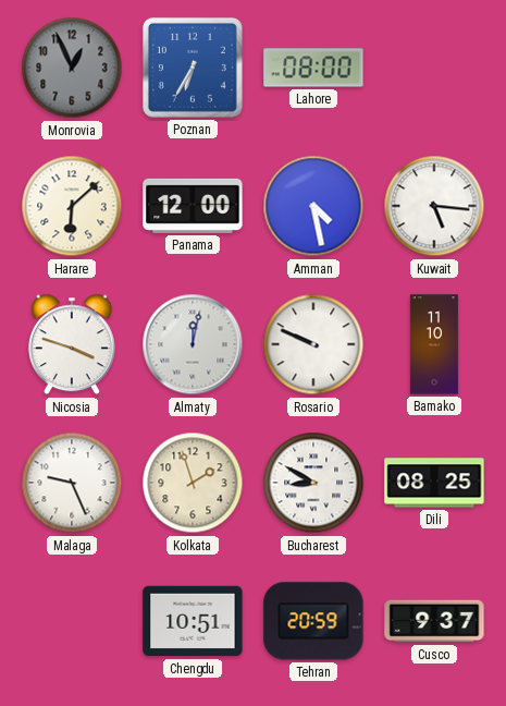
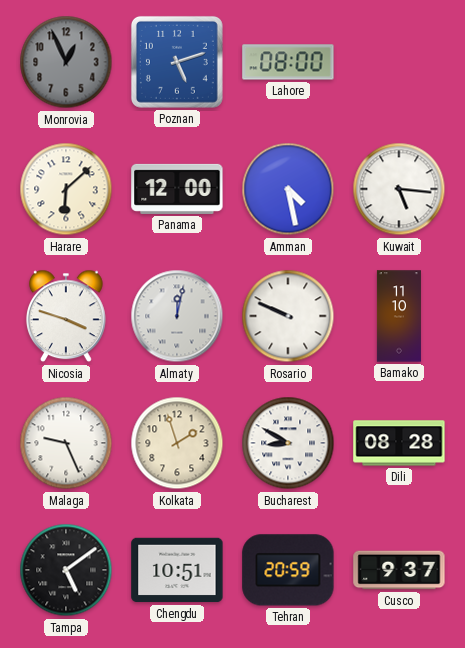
Poznan: 6:35 -> 5:12 (177, 62)
Dili: 08:25 -> 08:28 (399, 443)
Tampa: none -> 5:09 (66, 570)
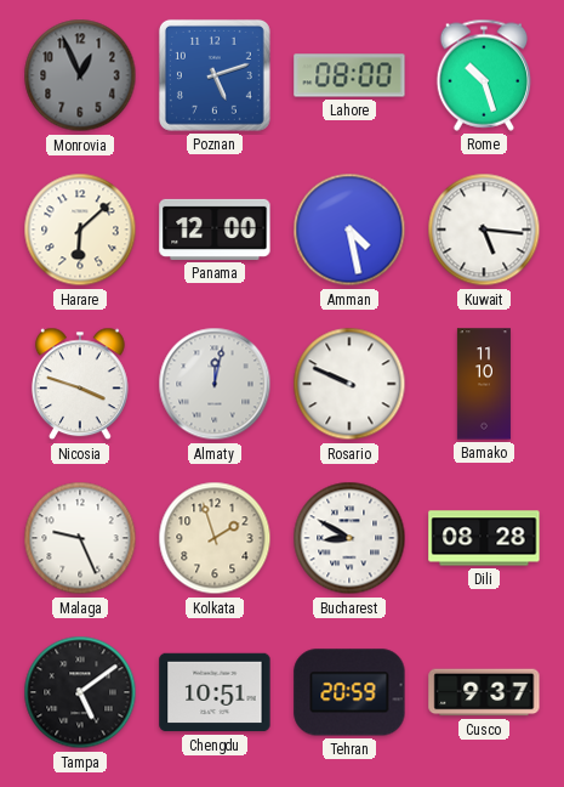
Rome: none -> 10:27 (484, 75)
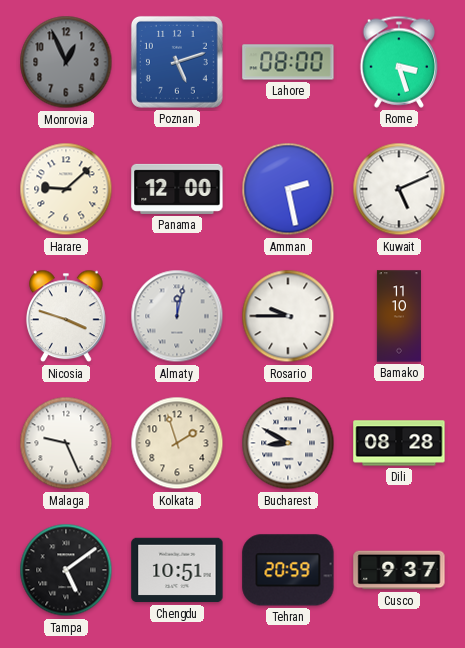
Rome: 10:27 -> 3:27 (399, 62)
Harare: 6:08 -> 9:08 (66, 189)
Amman: 4:28 -> 2:28 (288, 189)
Kuwait: 5:16 -> 5:11 (399, 189)
Rosario: 9:49 -> 9:45 (288, 316)
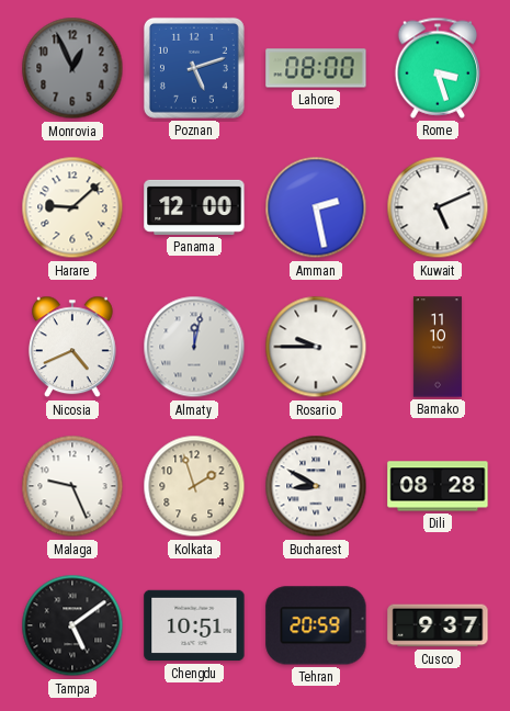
Nicosia: 3:48 -> 4:41 (72, 347)
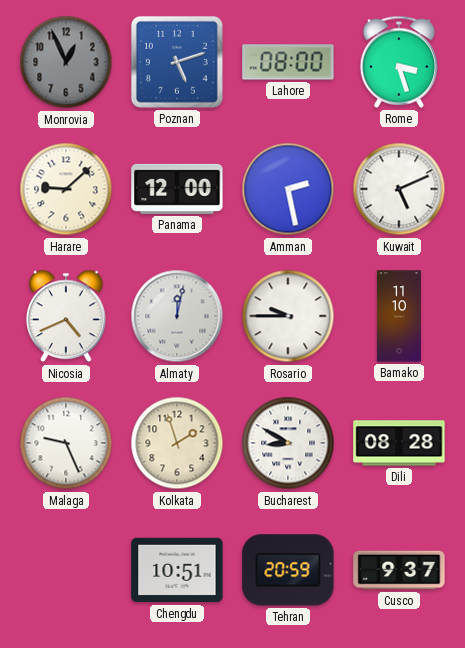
Tampa: 5:09 -> none (72, 625)
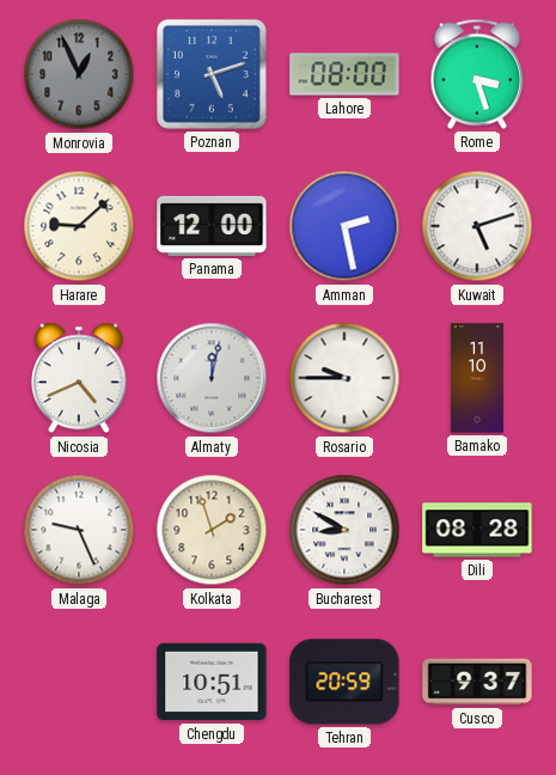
Kuwait: 5:11 -> 5:12 (477, 226)
